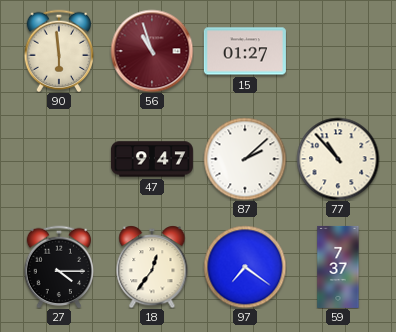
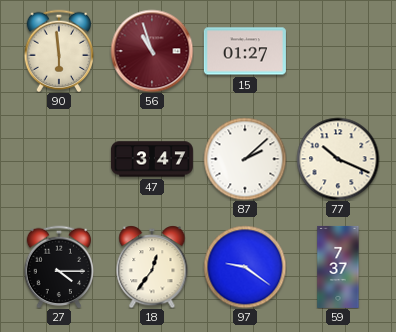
47: 9:47 -> 3:47 (152, 159)
77: 10:53 -> 10:19 (338, 159)
97: 7:21 -> 9:21 (245, 267)
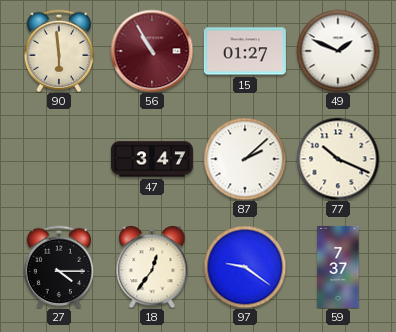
56: 10:57 -> 10:55 (152, 51)
49: none -> 1:49 (338, 51)
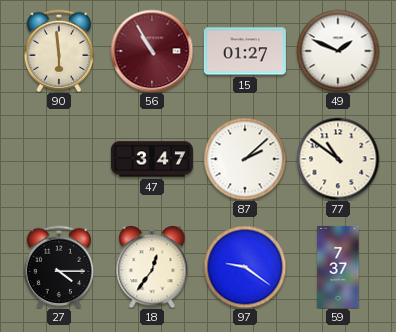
77: 10:19 -> 10:51 (338, 159)
